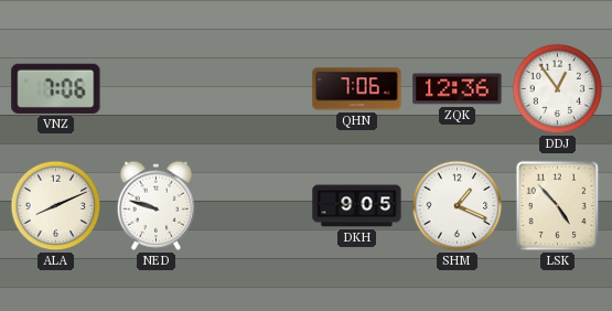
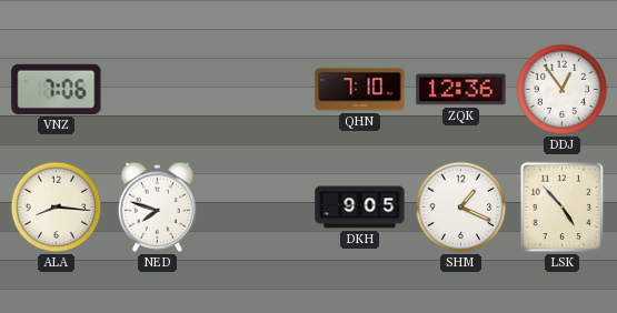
QHN: 7:06 -> 7:10 (360, 90)
ALA: 8:11 -> 8:16 (57, 208)
NED: 9:48 -> 7:48 (157, 206)
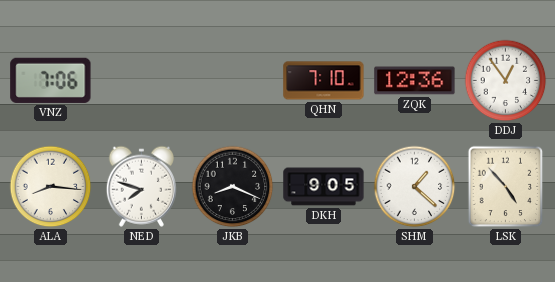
JKB: none -> 8:19 (233, 187)
SHM: 1:19 -> 1:22 (415, 187)
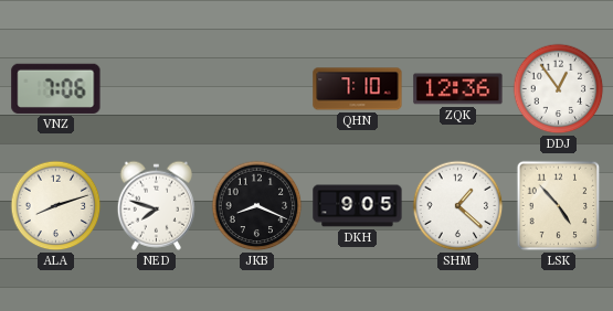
ALA: 8:16 -> 8:12 (56, 206)
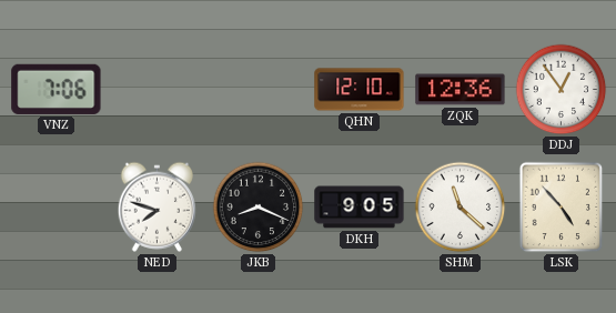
QHN: 7:10 -> 12:10 (360, 90)
ALA: 8:12 -> none (56, 206)
SHM: 1:22 -> 11:22 (461, 208)
